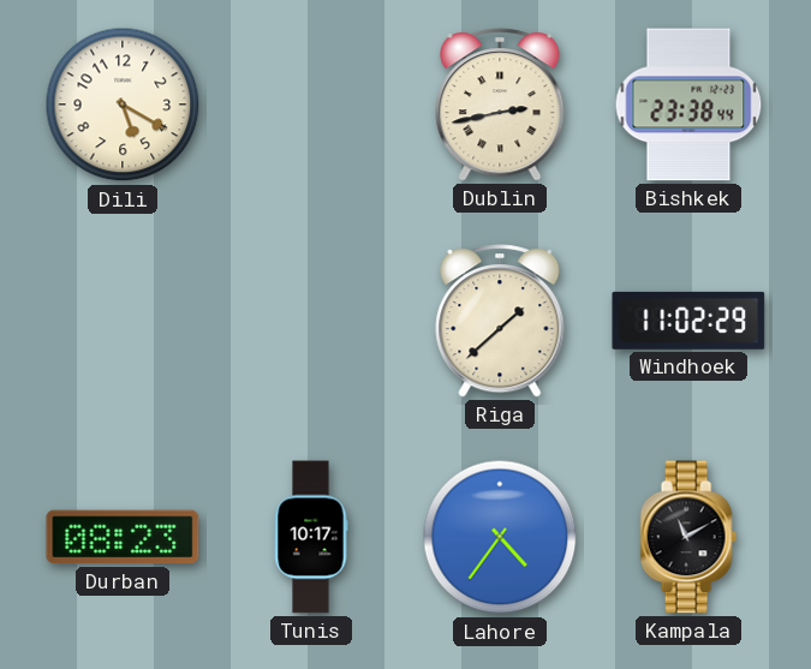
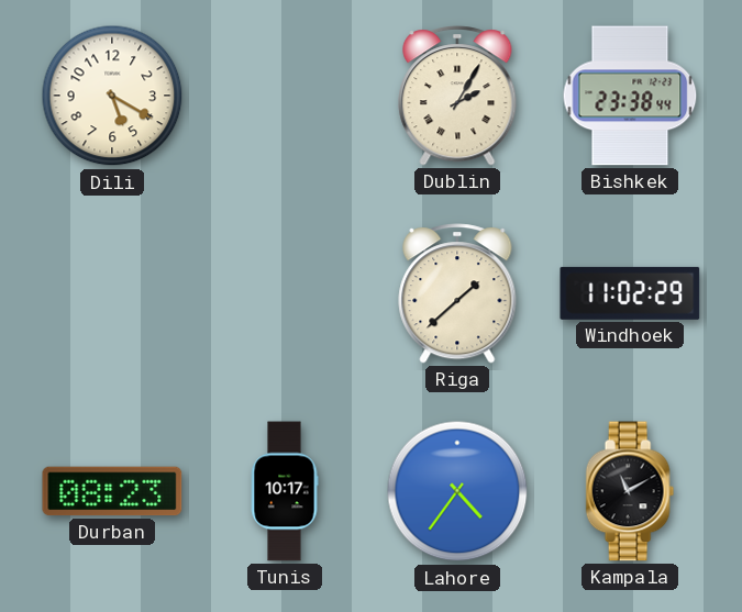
Dublin: 2:43 -> 2:05 (457, 96)
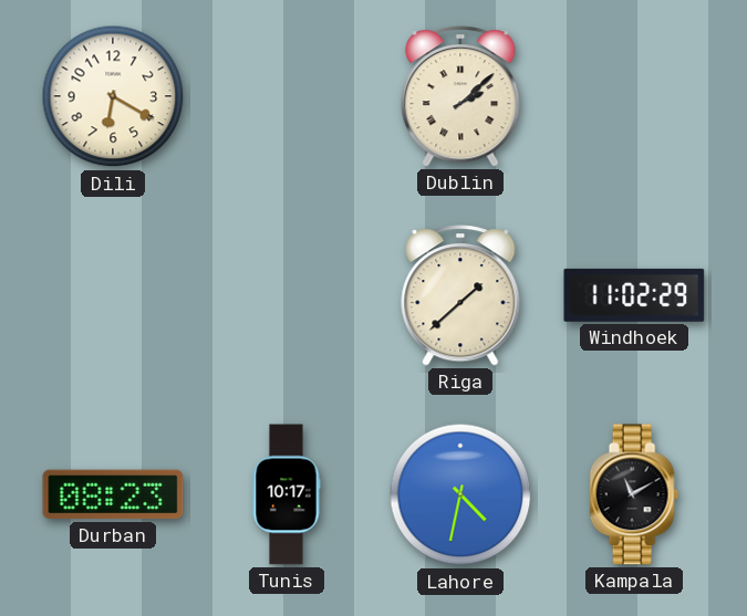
Dili: 5:20 -> 6:20 (113, 96)
Dublin: 2:05 -> 2:08 (460, 96)
Bishkek: 23:38 -> none (630, 96)
Lahore: 4:36 -> 4:32 (460, 494)
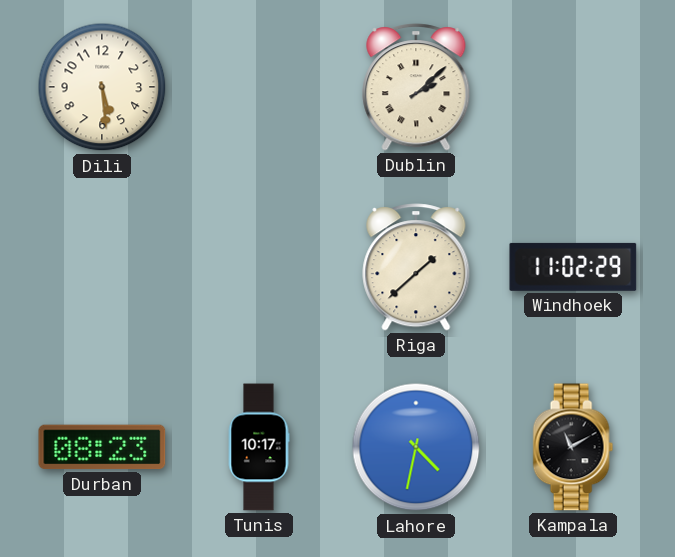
Dili: 6:20 -> 5:29 (102, 87)
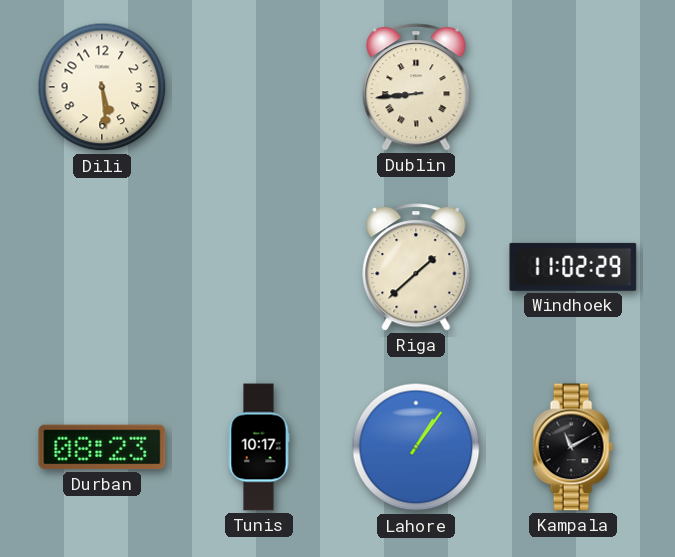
Dublin: 2:08 -> 8:44 (416, 87)
Lahore: 4:32 -> 1:06 (416, 447)
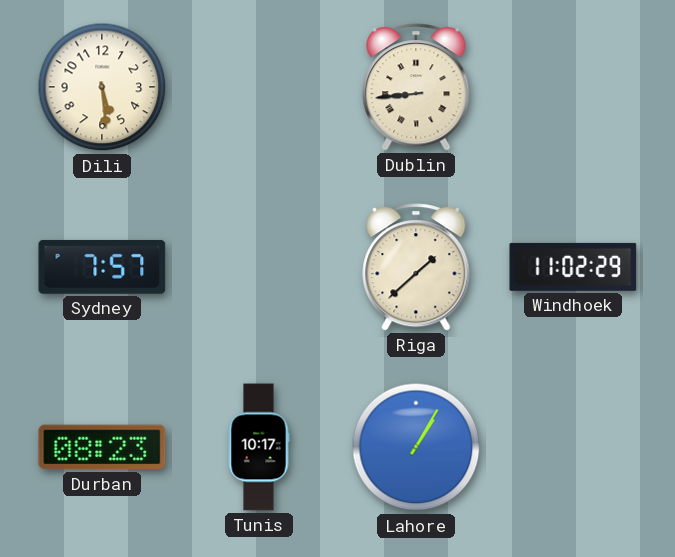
Sydney: none -> 7:57 (102, 267)
Lahore: 1:06 -> 1:05 (416, 447)
Kampala: 11:10 -> none (573, 447)
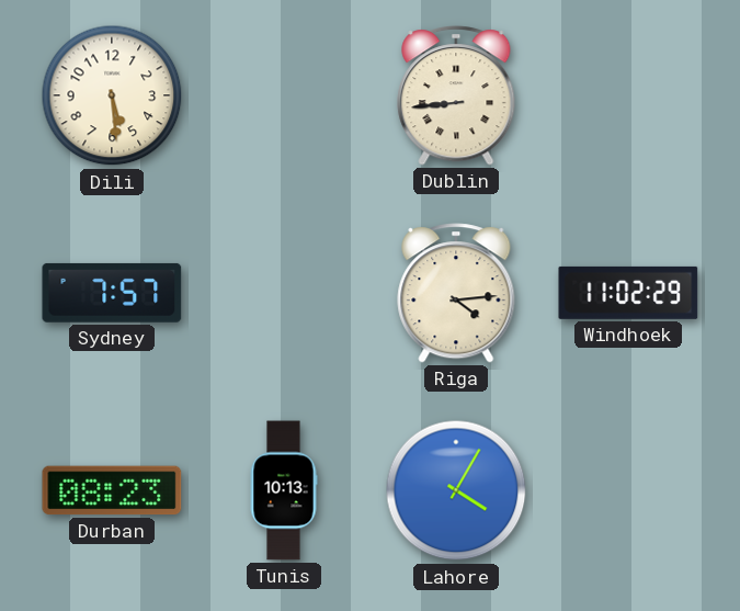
Riga: 1:38 -> 4:14 (456, 293)
Tunis: 10:17 -> 10:13 (284, 490)
Lahore: 1:05 -> 4:05 (456, 490)
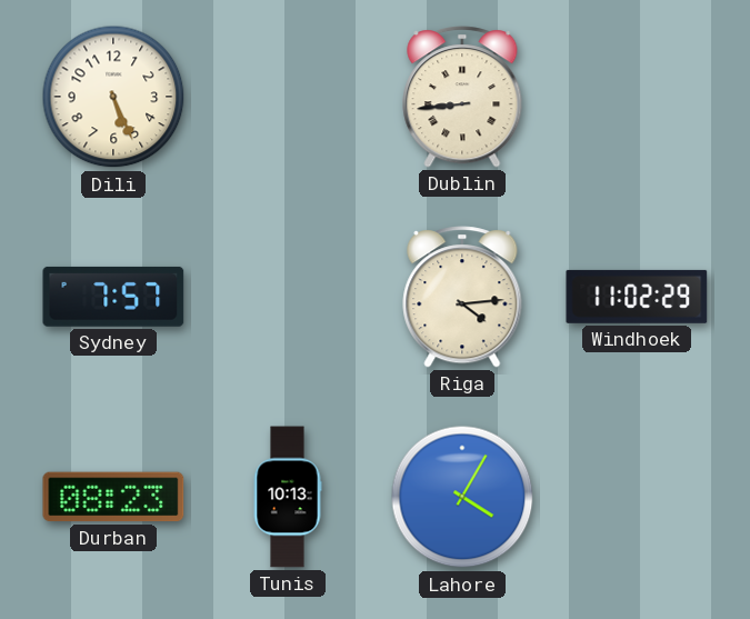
Dili: 5:29 -> 5:26 (113, 97)
